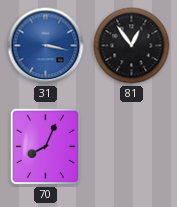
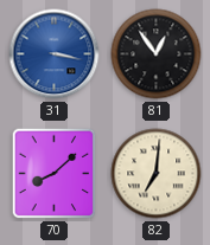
70: 8:04 -> 8:08 (55, 174)
82: none -> 7:01 (157, 174)
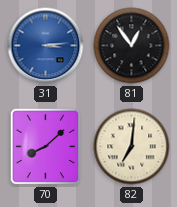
31: 3:17 -> 3:14 (46, 46)
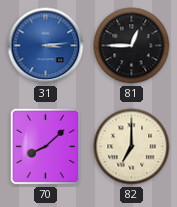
81: 12:54 -> 12:45 (132, 46)
82: 7:01 -> 7:00 (132, 147)
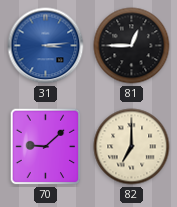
70: 8:08 -> 9:08 (46, 147)
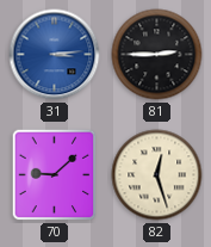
81: 12:45 -> 2:45 (157, 55)
82: 7:00 -> 12:27 (157, 175)
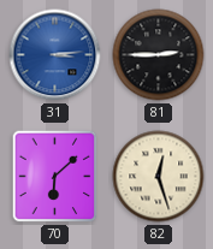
70: 9:08 -> 6:08 (55, 177)
